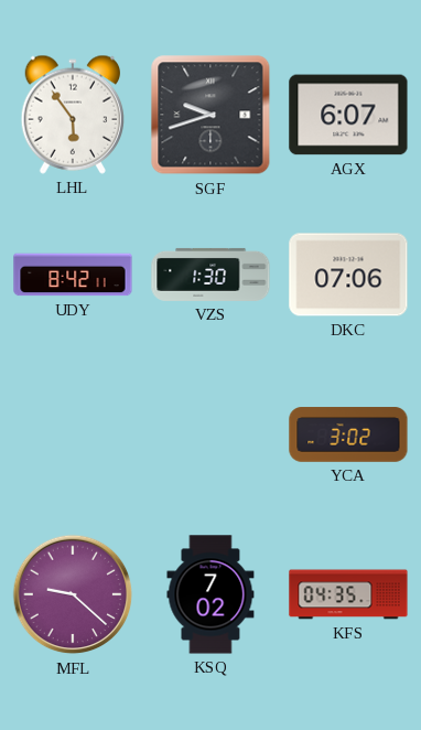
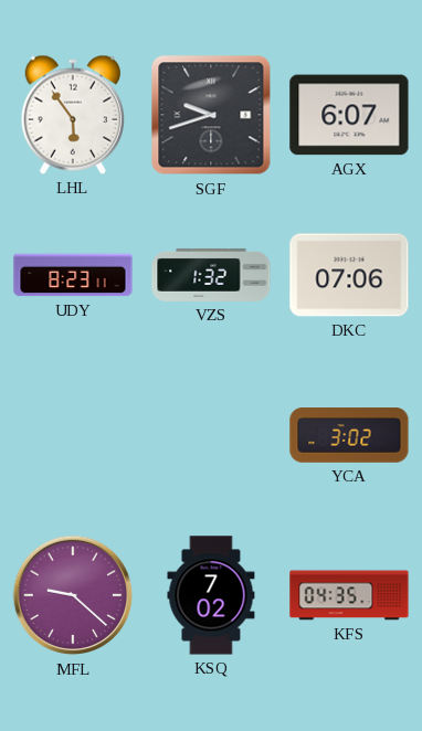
UDY: 8:42 -> 8:23 (73, 275)
VZS: 1:30 -> 1:32 (211, 275)
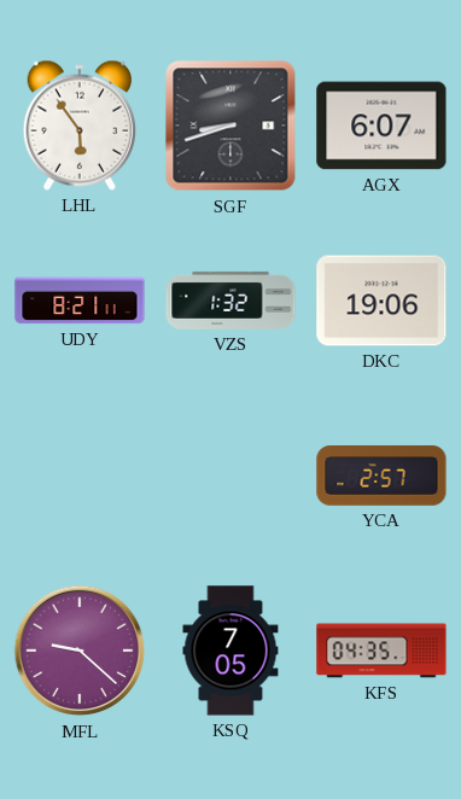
SGF: 9:42 -> 8:42 (230, 126)
UDY: 8:23 -> 8:21 (80, 301)
DKC: 07:06 -> 19:06 (381, 301)
YCA: 3:02 -> 2:57 (381, 476)
KSQ: 7:02 -> 7:05 (230, 651)
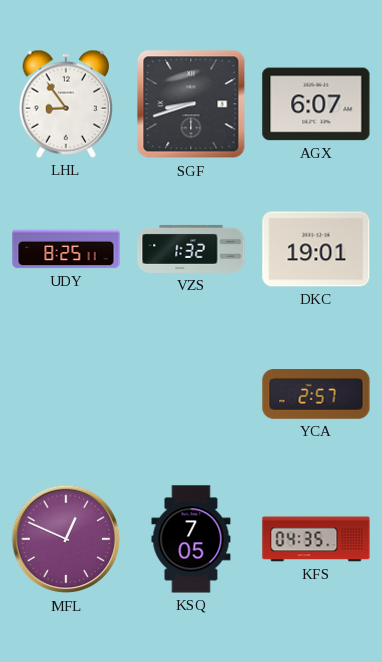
LHL: 5:54 -> 8:54 (65, 104)
UDY: 8:21 -> 8:25 (66, 249)
DKC: 19:06 -> 19:01 (316, 249)
MFL: 9:22 -> 12:49 (66, 539)
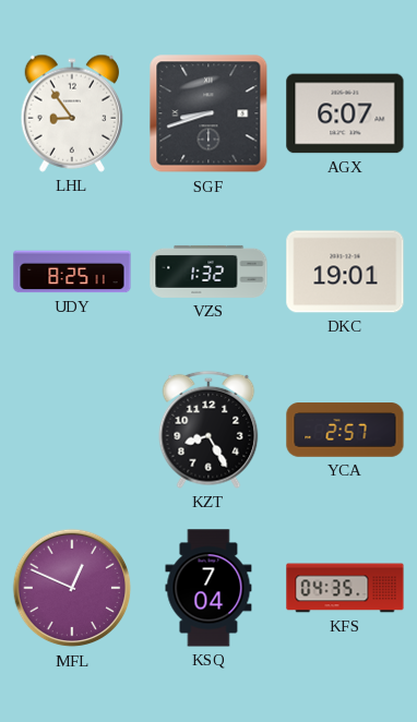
KZT: none -> 8:25 (208, 430)
KSQ: 7:05 -> 7:04 (208, 588)
